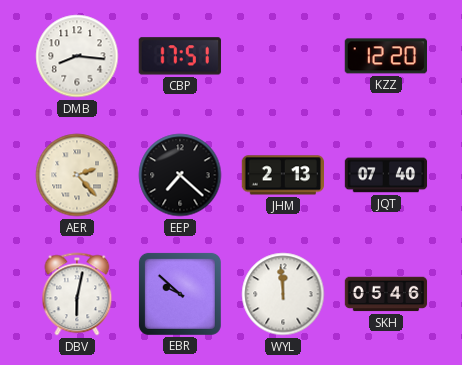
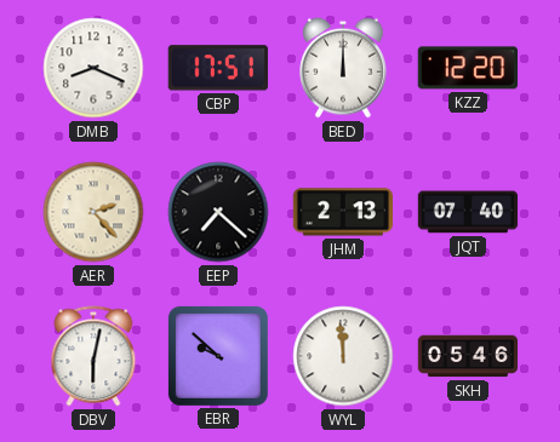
DMB: 8:16 -> 8:19 (93, 68)
BED: none -> 12:00 (344, 68)
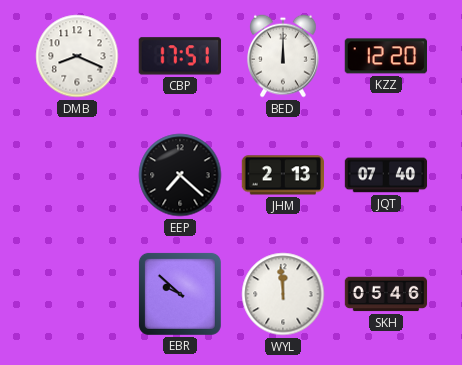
AER: 2:23 -> none (93, 212)
DBV: 6:02 -> none (93, 356)
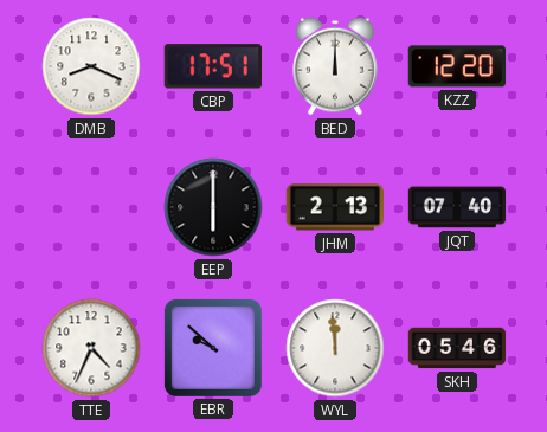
EEP: 7:22 -> 6:00 (213, 207)
TTE: none -> 4:34 (91, 348)
